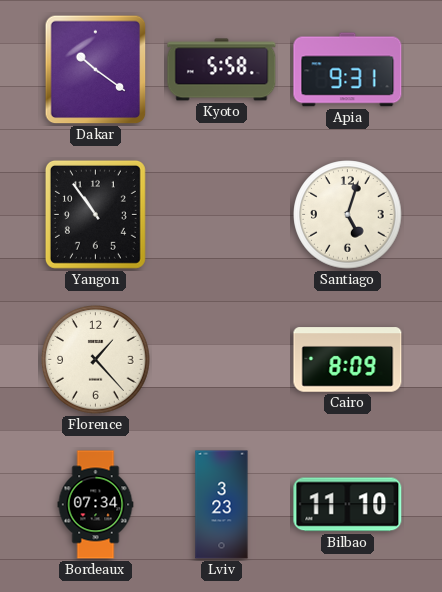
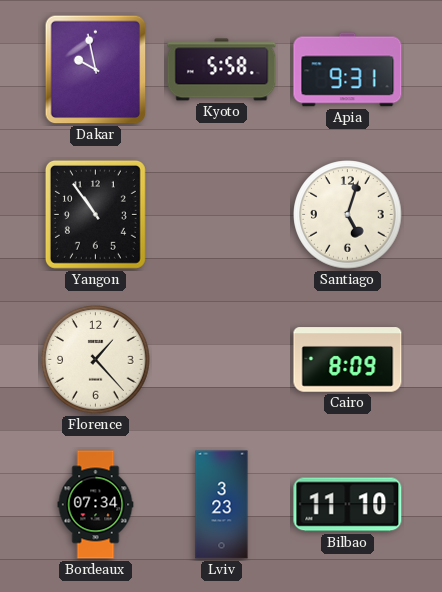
Dakar: 10:21 -> 9:58 (96, 70)
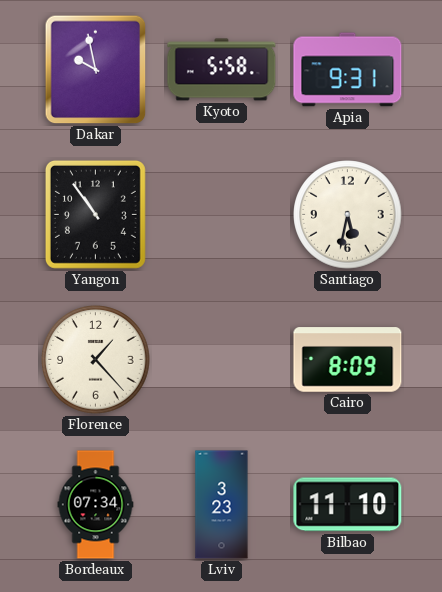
Santiago: 5:03 -> 5:32 (348, 215)
